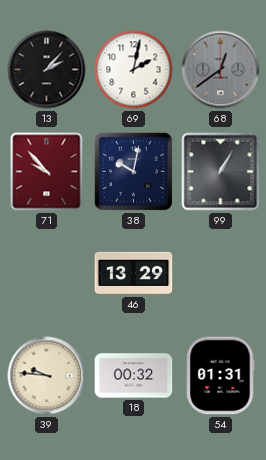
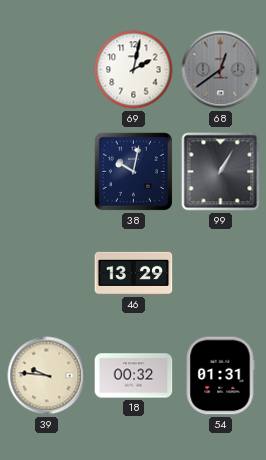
13: 2:07 -> none (47, 70)
71: 9:53 -> none (47, 172)
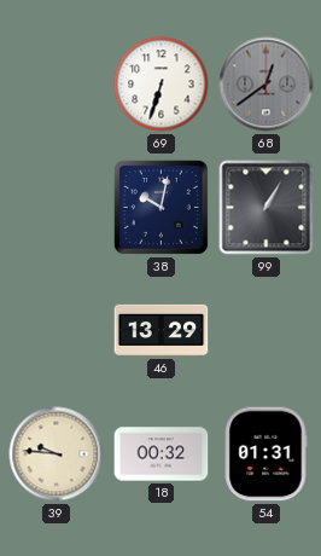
69: 2:02 -> 6:33 (162, 85)
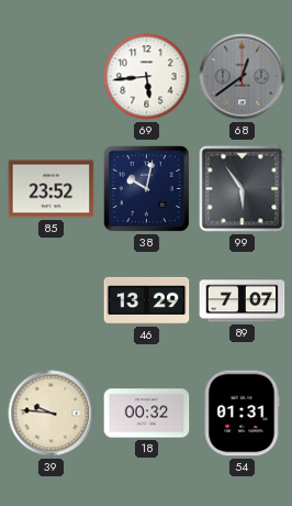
69: 6:33 -> 5:44 (147, 77)
85: none -> 23:52 (52, 189)
99: 1:05 -> 5:54 (243, 189)
89: none -> 7:07 (243, 301)
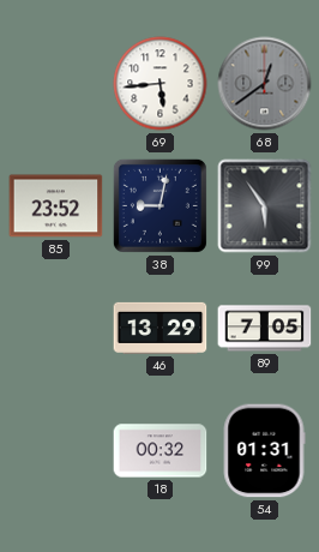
38: 10:02 -> 9:02 (159, 205)
89: 7:07 -> 7:05 (265, 329)
39: 9:46 -> none (52, 414)
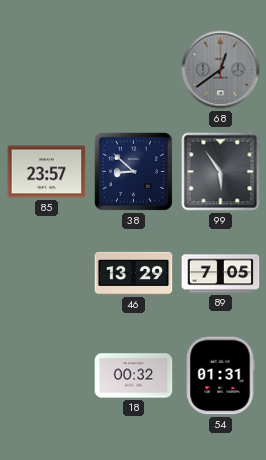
69: 5:44 -> none (161, 84)
85: 23:52 -> 23:57 (47, 172)
38: 9:02 -> 8:52 (133, 171)
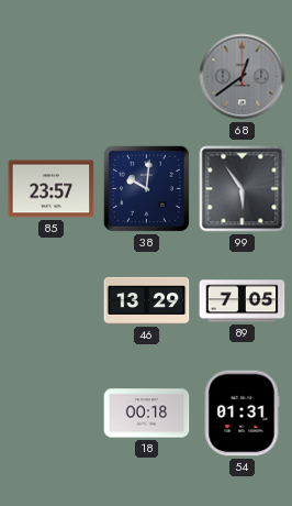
38: 8:52 -> 10:01 (146, 188)
18: 00:32 -> 00:18 (147, 414)
